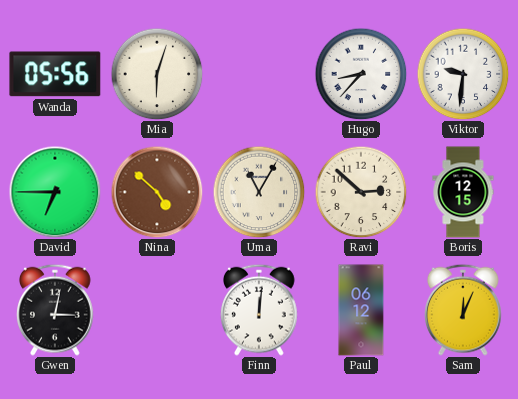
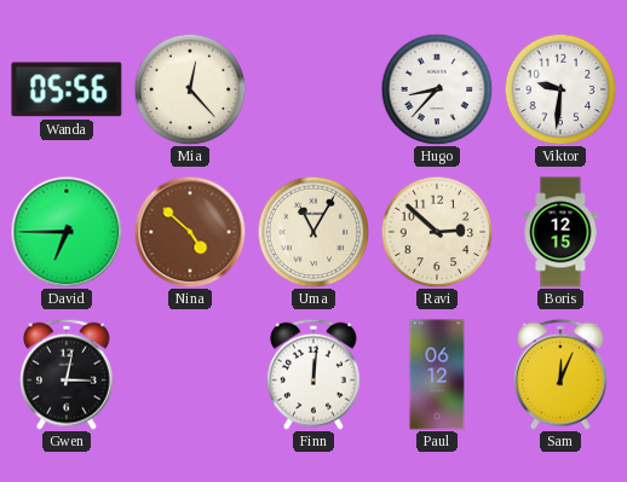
Mia: 6:03 -> 12:23 (190, 89)
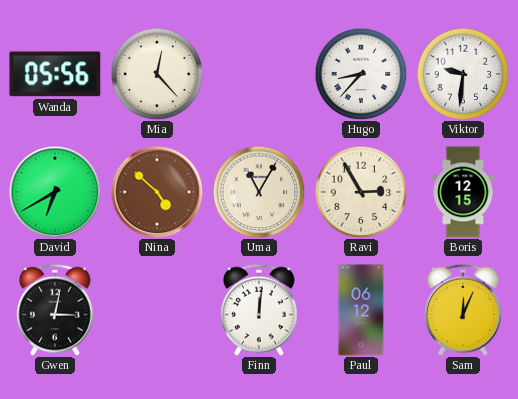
David: 6:45 -> 6:40 (55, 192)
Ravi: 2:52 -> 2:55 (361, 192)
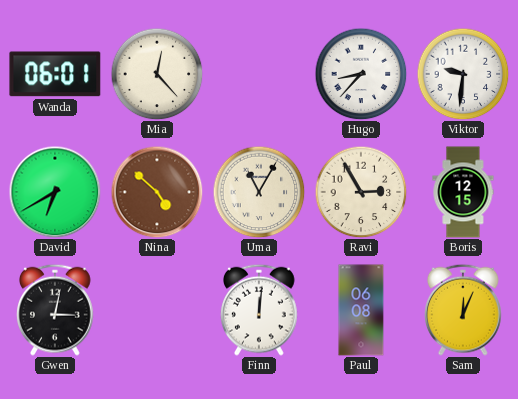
Wanda: 05:56 -> 06:01 (55, 74)
Paul: 06:12 -> 06:08 (361, 310)
